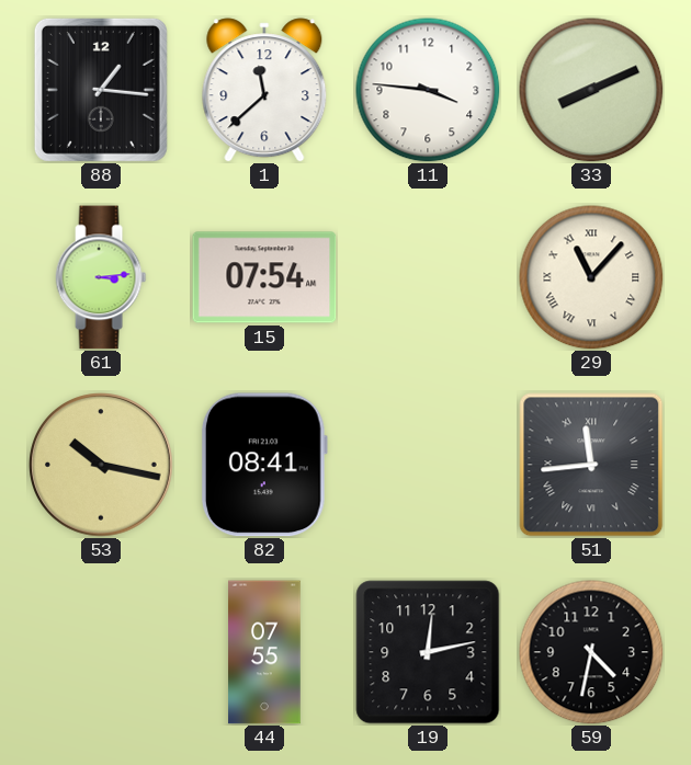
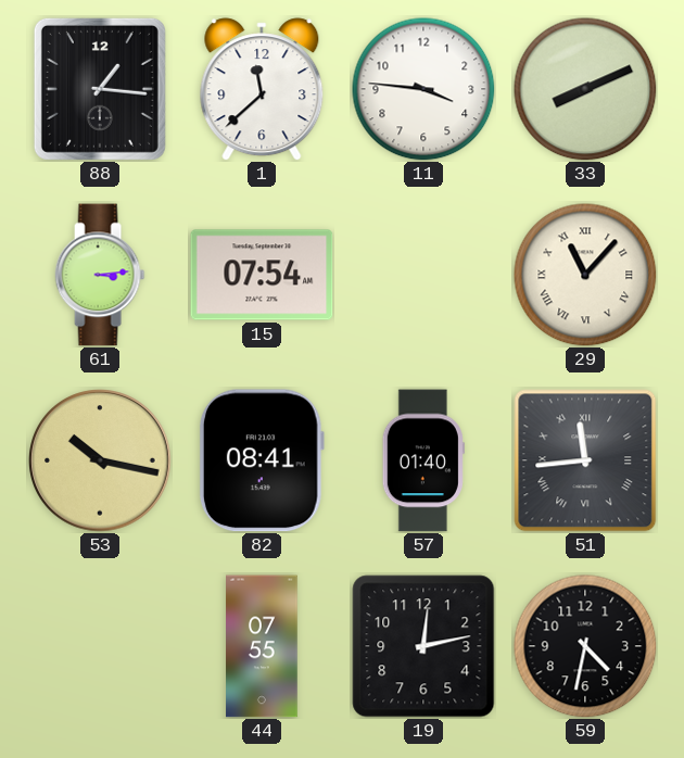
57: none -> 01:40 (423, 460)
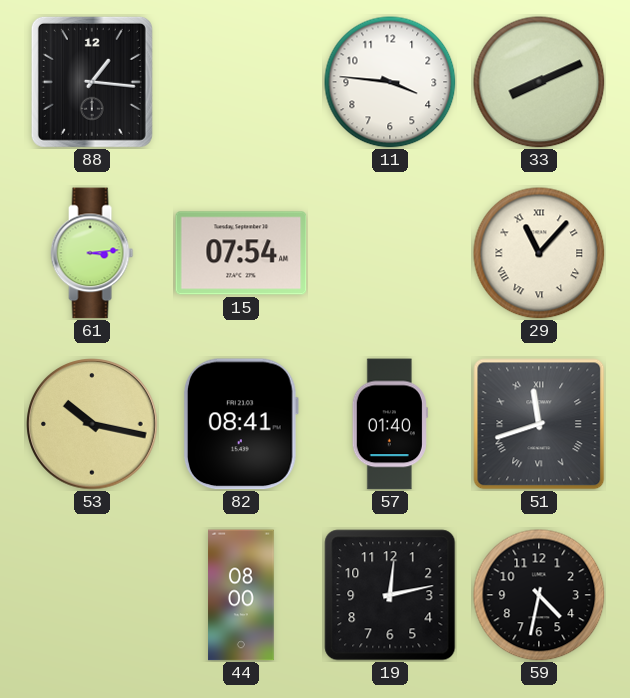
1: 11:38 -> none (262, 89)
51: 11:44 -> 11:42 (539, 424)
44: 07:55 -> 08:00 (241, 595)
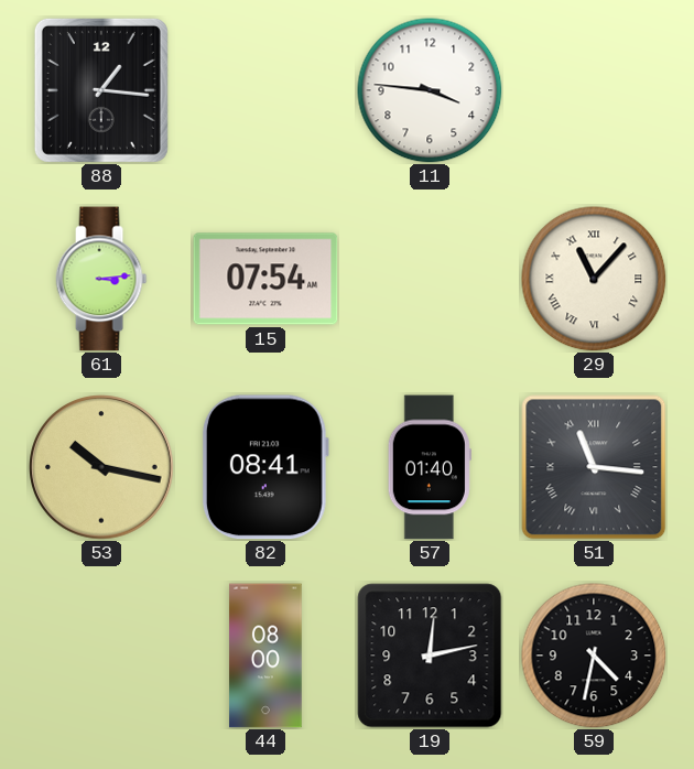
33: 8:11 -> none (539, 82)
51: 11:42 -> 11:16 (594, 467)
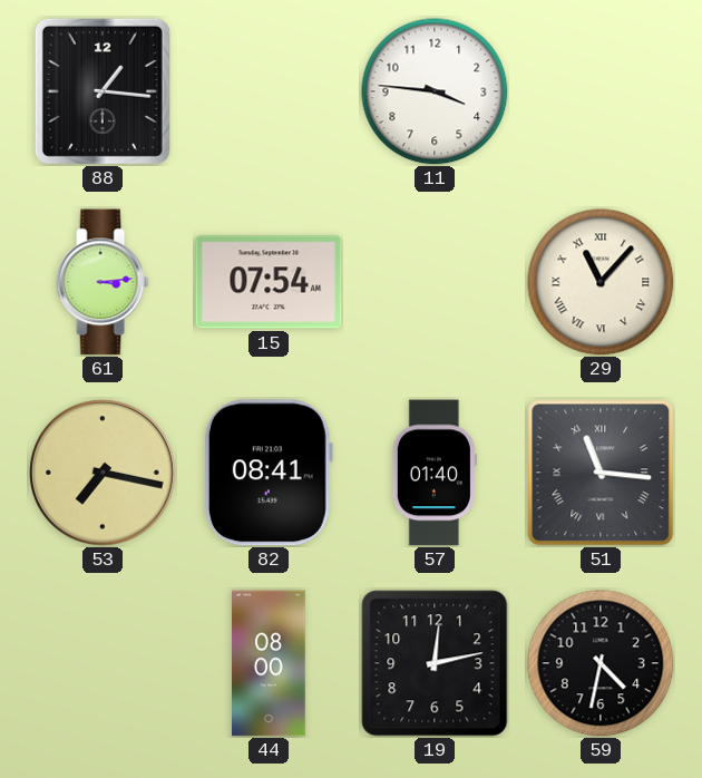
53: 10:17 -> 7:17 (103, 473)
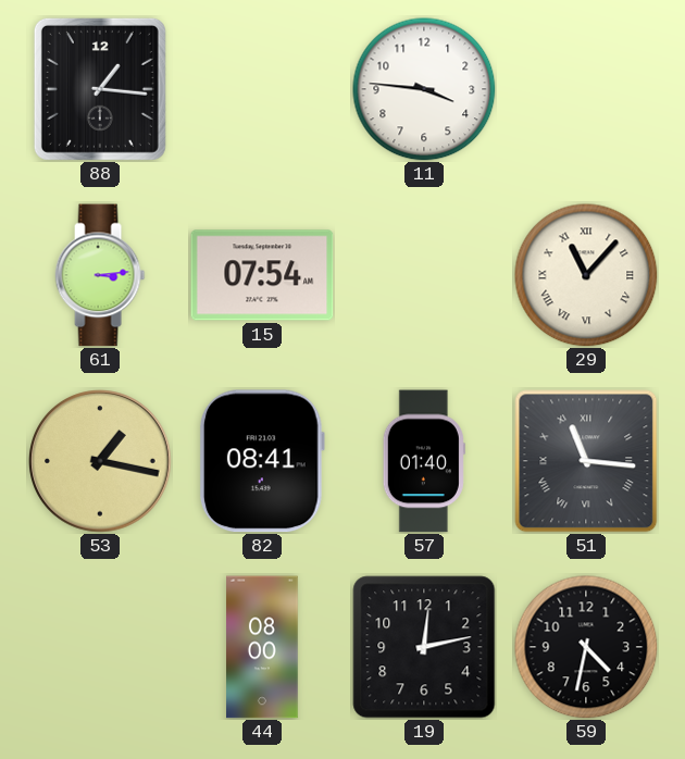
53: 7:17 -> 1:17 (100, 461)
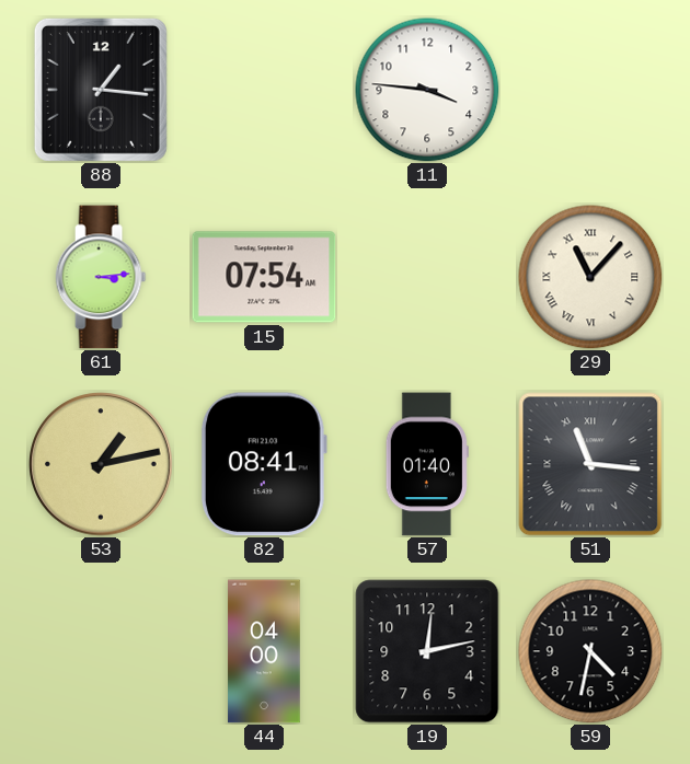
53: 1:17 -> 1:13 (101, 464)
44: 08:00 -> 04:00 (264, 651)
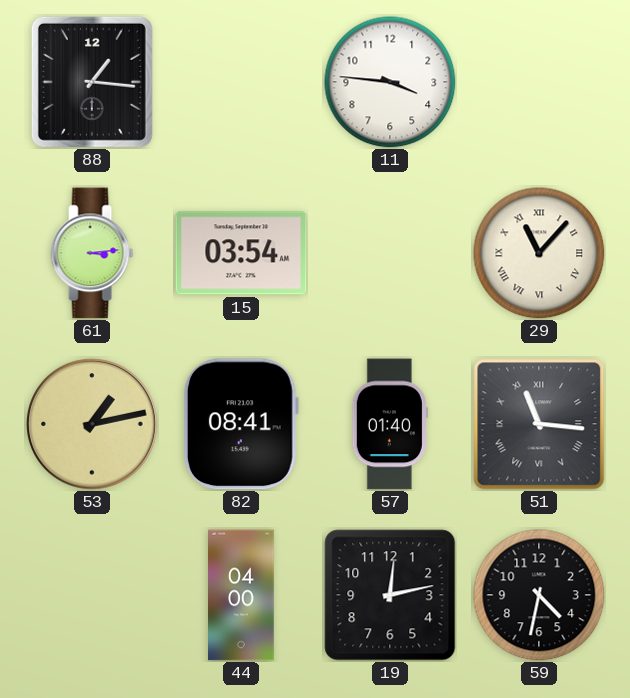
15: 07:54 -> 03:54 (241, 253)
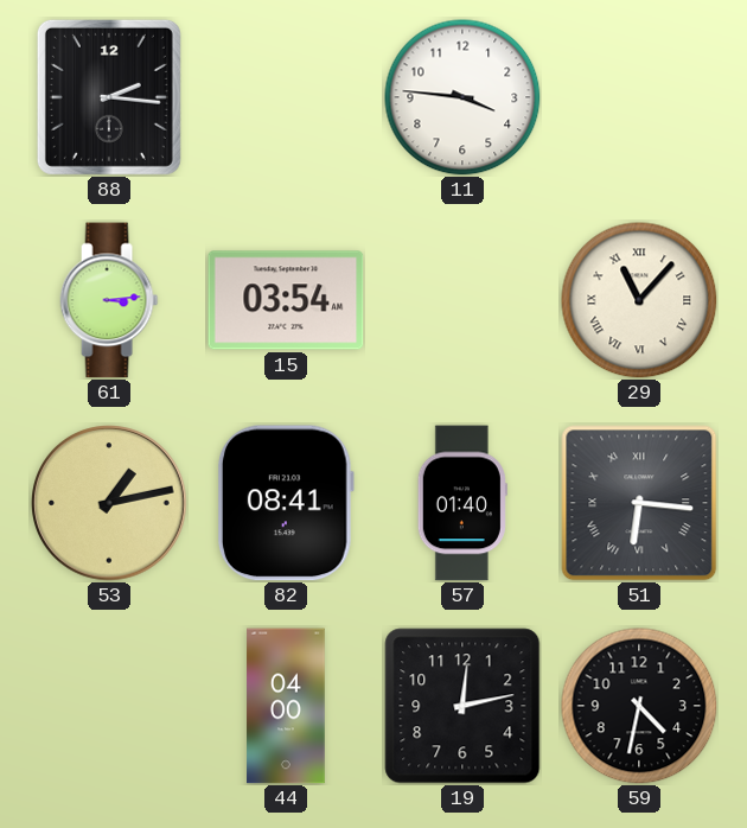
88: 1:16 -> 2:16 (109, 97)
51: 11:16 -> 6:16 (639, 503)
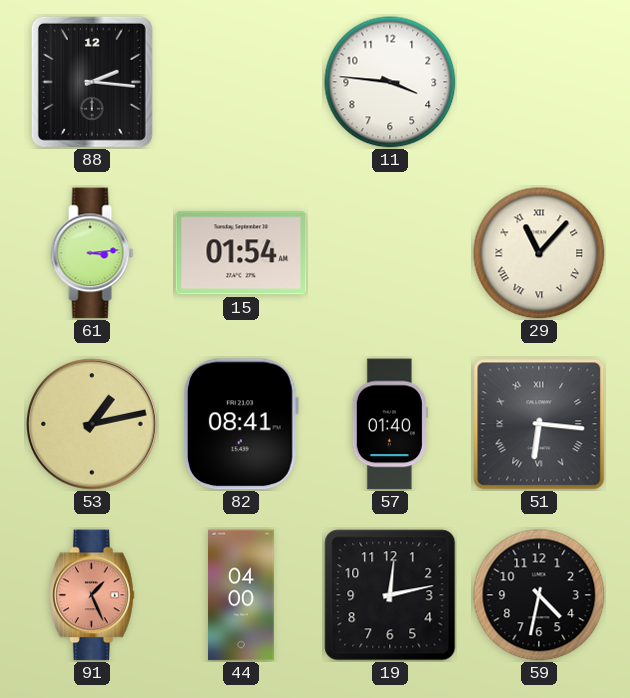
15: 03:54 -> 01:54 (241, 253)
91: none -> 1:26 (93, 595)
